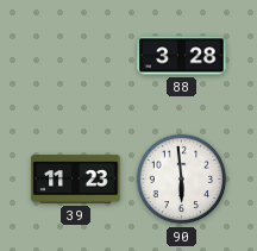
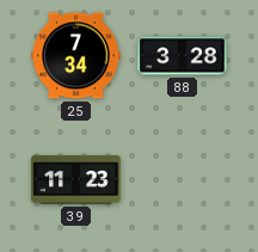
25: none -> 7:34 (76, 56)
90: 5:59 -> none (182, 180)
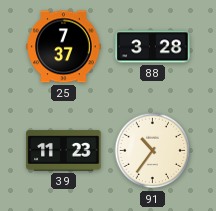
25: 7:34 -> 7:37 (64, 47)
91: none -> 10:36 (153, 151)
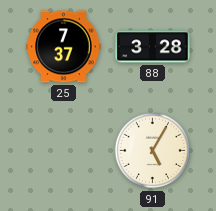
39: 11:23 -> none (64, 151)
91: 10:36 -> 5:05 (153, 151)
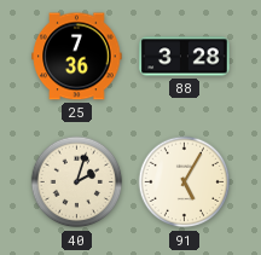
25: 7:37 -> 7:36 (77, 57)
40: none -> 2:03 (77, 182)
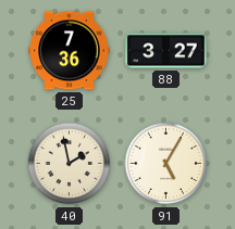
88: 3:28 -> 3:27 (166, 51)
40: 2:03 -> 1:58 (70, 164)
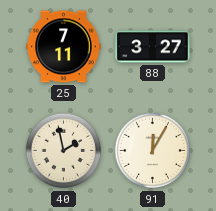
25: 7:36 -> 7:11 (64, 47)
91: 5:05 -> 12:05 (153, 151)
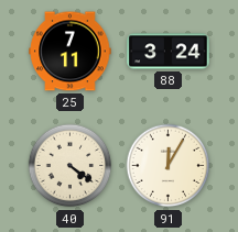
88: 3:27 -> 3:24 (169, 52)
40: 1:58 -> 4:21 (71, 166)
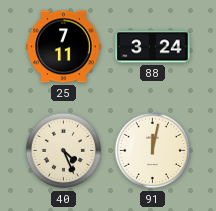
40: 4:21 -> 4:26 (64, 151)
91: 12:05 -> 12:02 (153, 151)
